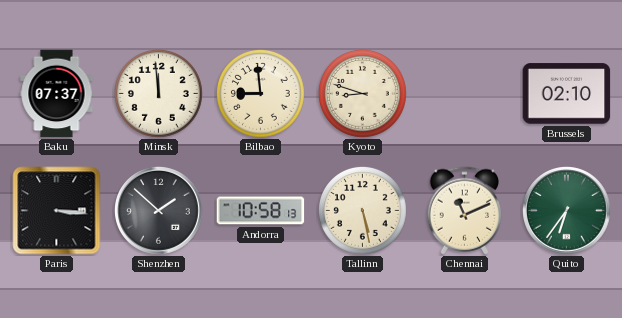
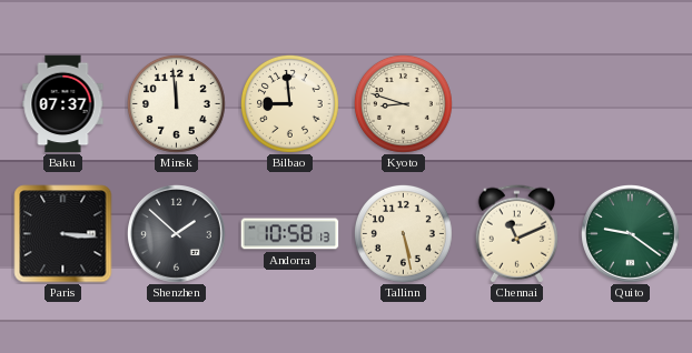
Brussels: 02:10 -> none (567, 94)
Quito: 6:36 -> 9:21 (631, 234)
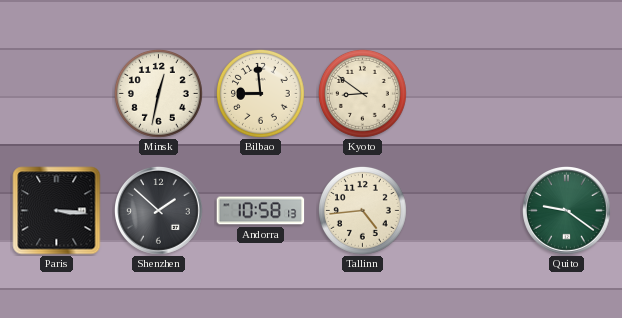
Baku: 07:37 -> none (63, 104)
Minsk: 11:59 -> 12:32 (158, 93)
Kyoto: 8:48 -> 8:51 (362, 93)
Tallinn: 5:28 -> 4:44 (362, 210)
Chennai: 11:11 -> none (516, 234)
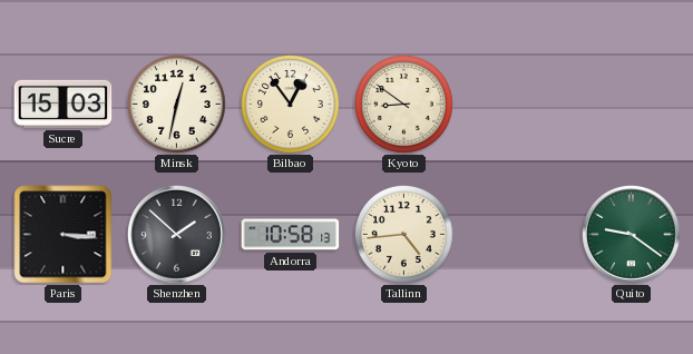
Sucre: none -> 15:03 (64, 104)
Bilbao: 8:59 -> 12:54 (290, 104)
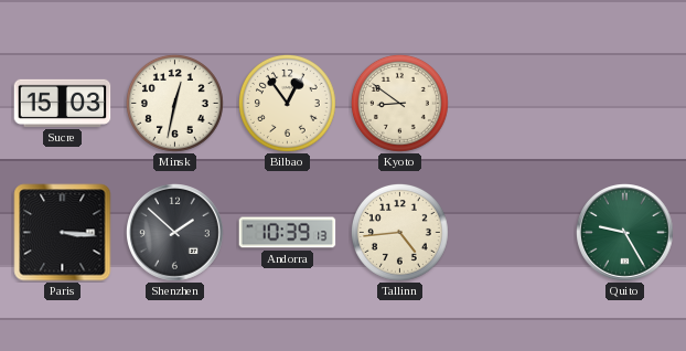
Andorra: 10:58 -> 10:39 (288, 233)
Quito: 9:21 -> 9:25 (625, 233)
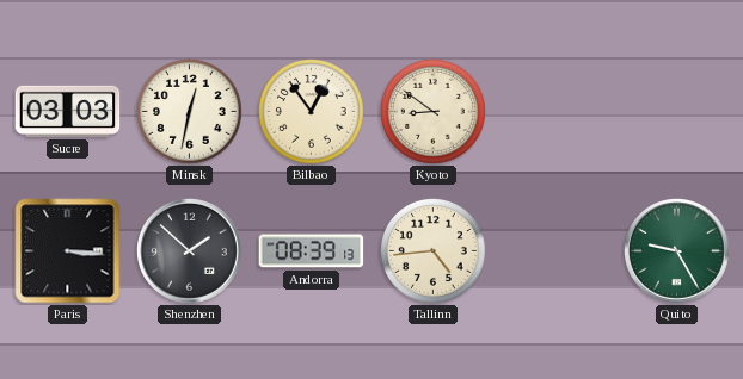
Sucre: 15:03 -> 03:03 (68, 111)
Andorra: 10:39 -> 08:39 (312, 251)
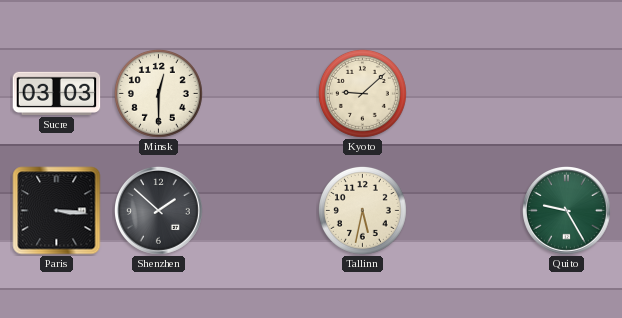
Minsk: 12:32 -> 12:30 (158, 93)
Bilbao: 12:54 -> none (311, 111)
Kyoto: 8:51 -> 9:08 (362, 93)
Andorra: 08:39 -> none (312, 251)
Tallinn: 4:44 -> 5:32 (362, 210)
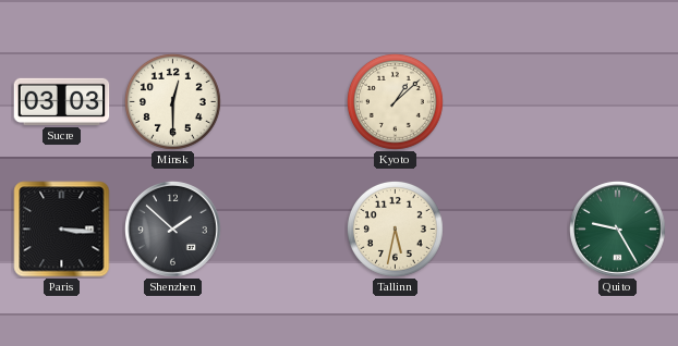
Kyoto: 9:08 -> 1:08 (395, 101)
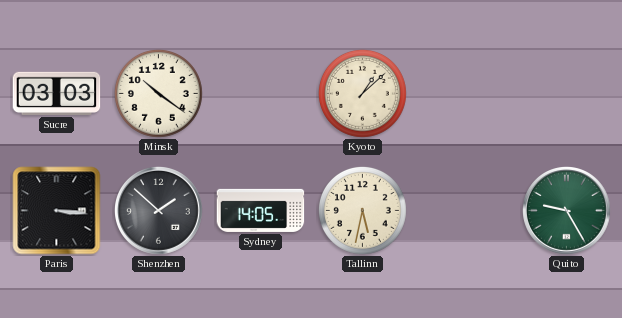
Minsk: 12:30 -> 10:21 (158, 93)
Sydney: none -> 14:05 (261, 210)
